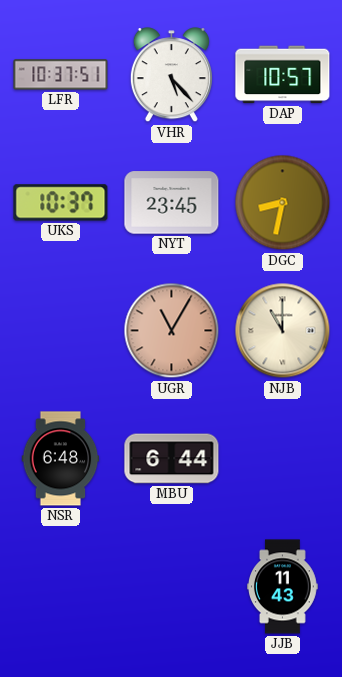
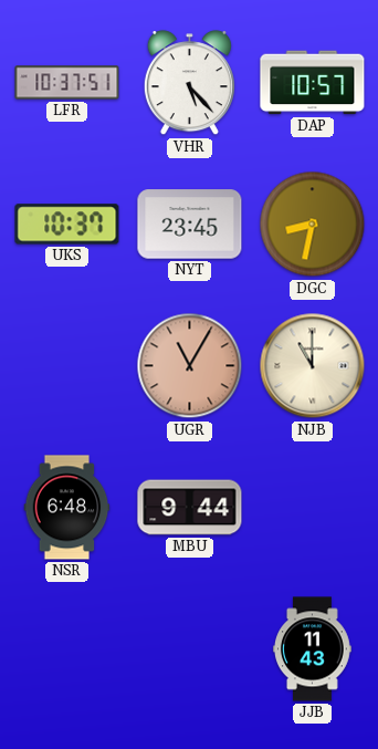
MBU: 6:44 -> 9:44 (190, 508)
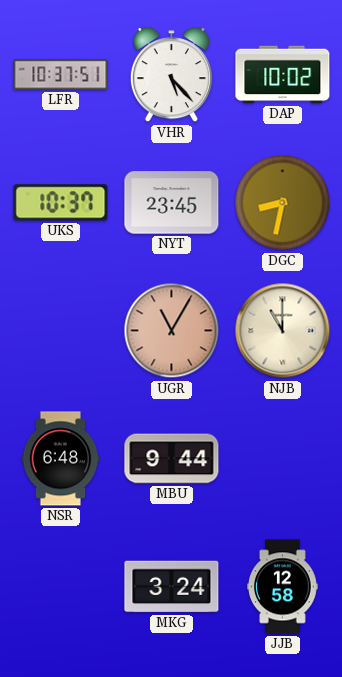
DAP: 10:57 -> 10:02 (283, 75)
MKG: none -> 3:24 (172, 587)
JJB: 11:43 -> 12:58 (283, 587)
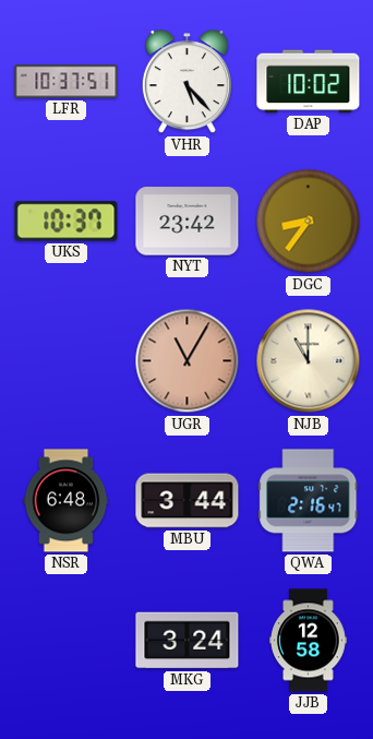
NYT: 23:45 -> 23:42 (188, 222)
DGC: 8:32 -> 8:36 (309, 222)
MBU: 9:44 -> 3:44 (188, 501)
QWA: none -> 2:16 (309, 501)
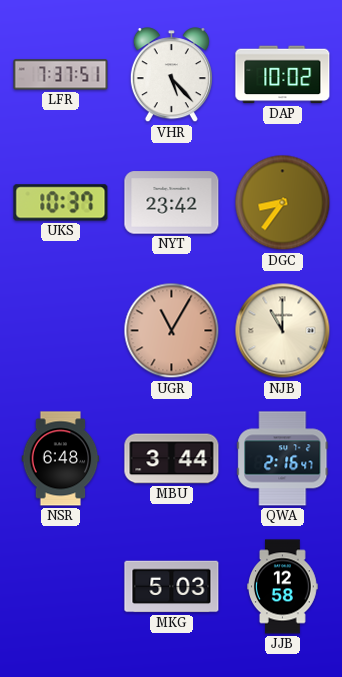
LFR: 10:37 -> 7:37 (61, 75)
MKG: 3:24 -> 5:03 (172, 587)
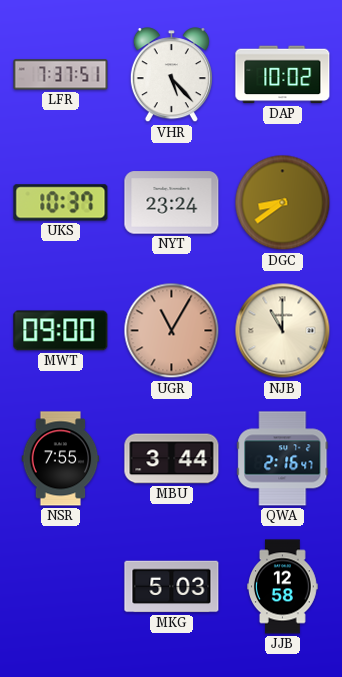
NYT: 23:42 -> 23:24 (172, 203)
DGC: 8:36 -> 8:39 (283, 203)
MWT: none -> 09:00 (61, 331)
NSR: 6:48 -> 7:55 (61, 459)
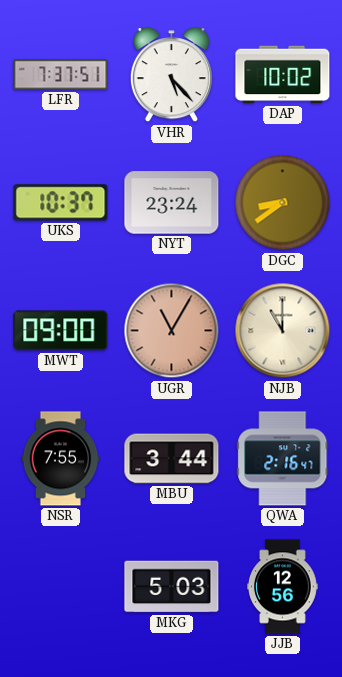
JJB: 12:58 -> 12:56 (283, 587)
